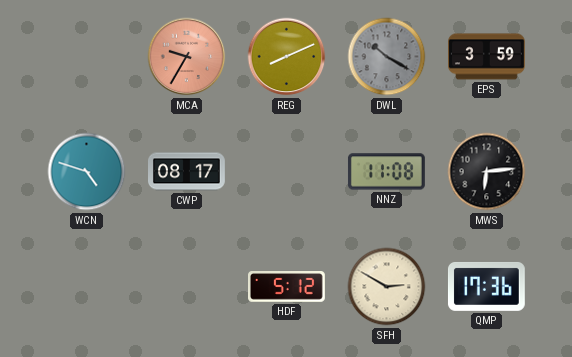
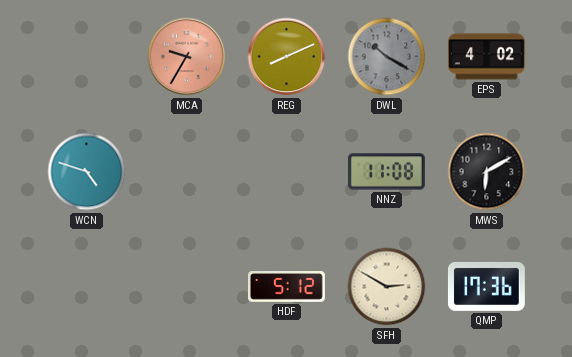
EPS: 3:59 -> 4:02 (487, 57)
CWP: 08:17 -> none (187, 172)
MWS: 6:14 -> 6:10 (487, 172)
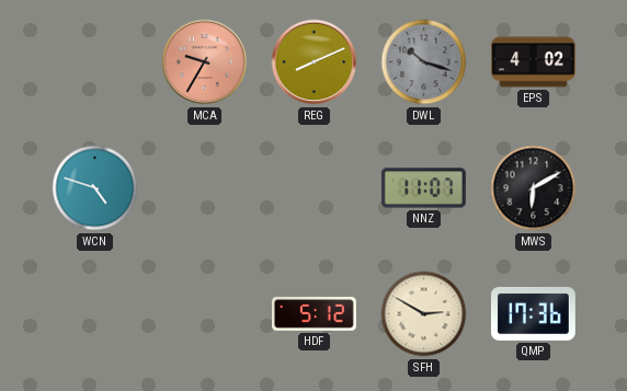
DWL: 10:20 -> 10:18 (424, 62)
NNZ: 11:08 -> 11:07 (423, 188)
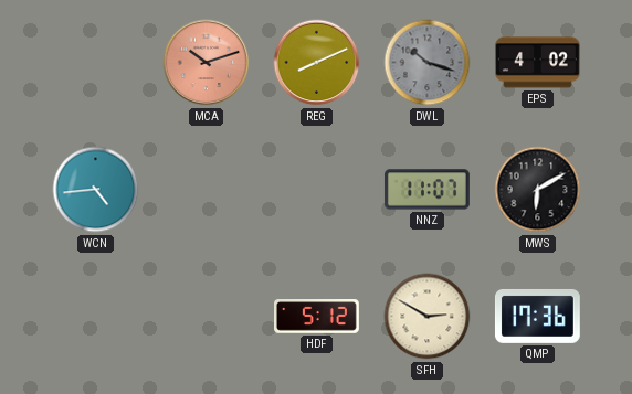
MCA: 9:35 -> 10:12 (207, 63)
WCN: 4:48 -> 4:44 (96, 190)
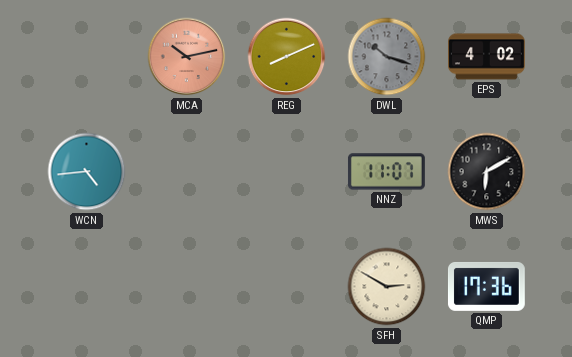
MCA: 10:12 -> 10:13 (187, 57)
HDF: 5:12 -> none (317, 317)
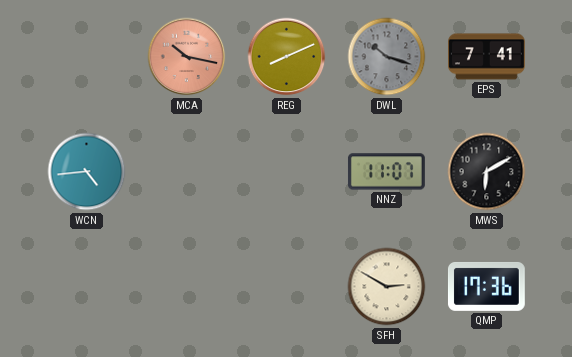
MCA: 10:13 -> 10:17 (187, 57)
EPS: 4:02 -> 7:41 (487, 57)
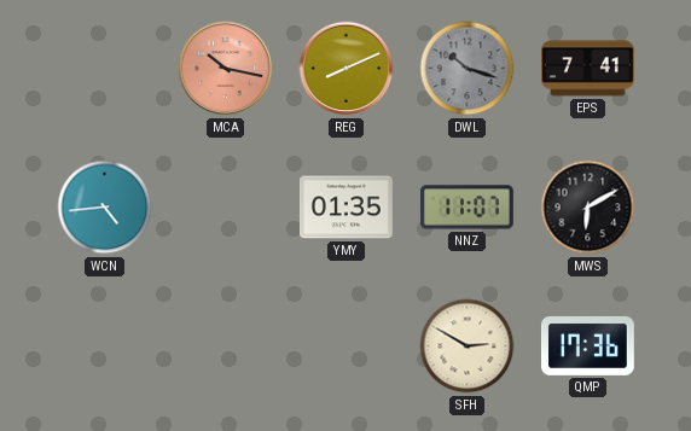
YMY: none -> 01:35 (347, 208)
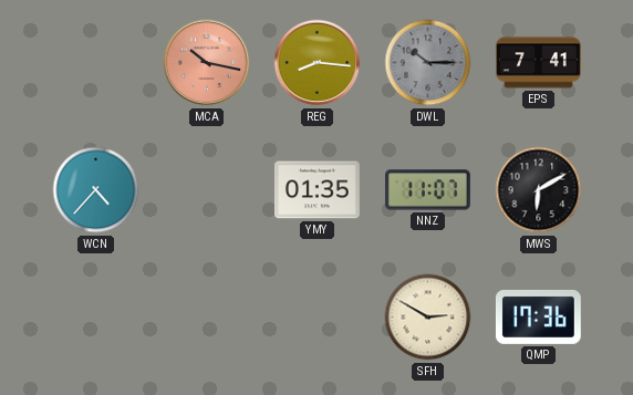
REG: 8:11 -> 8:16 (318, 63)
DWL: 10:18 -> 10:15 (428, 63)
WCN: 4:44 -> 4:37 (96, 190)
